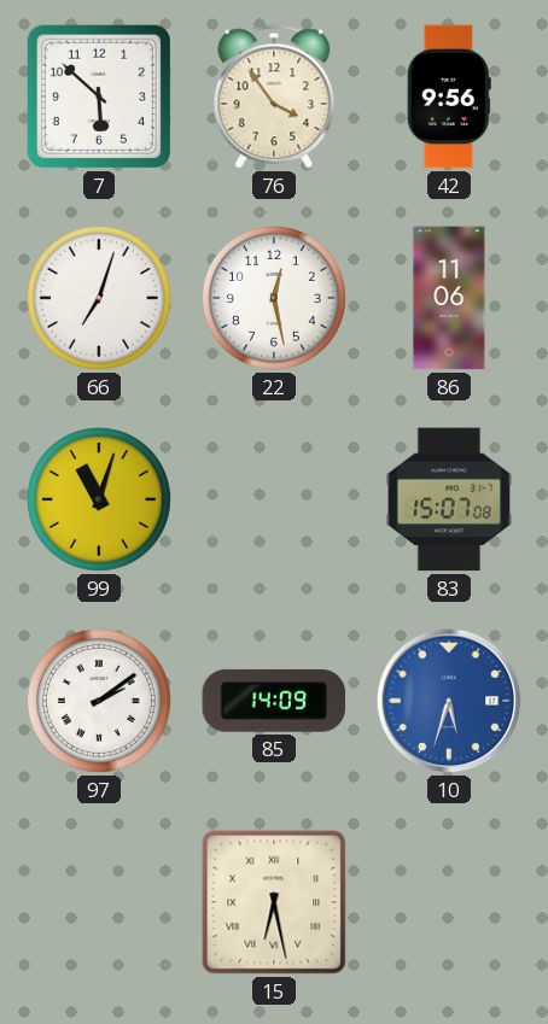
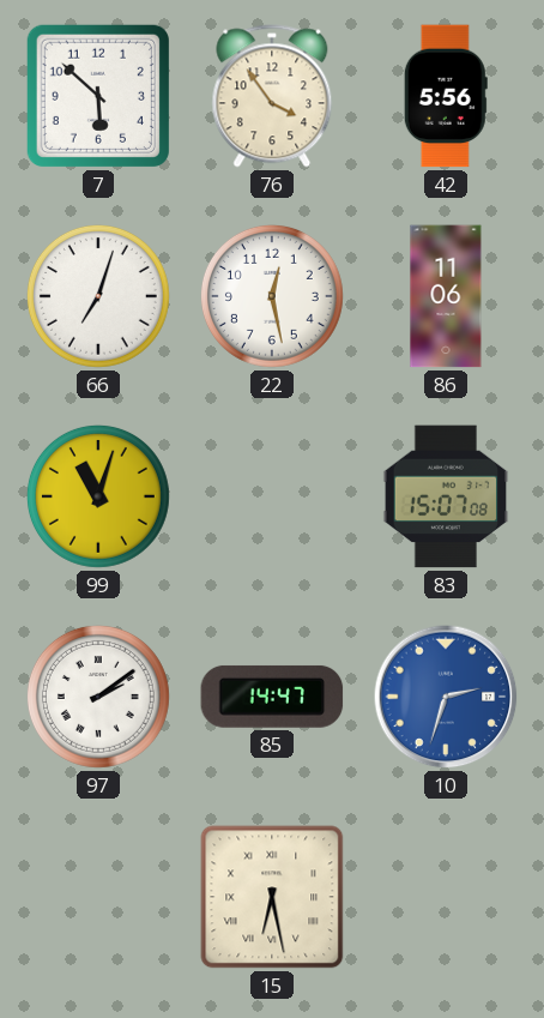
42: 9:56 -> 5:56 (446, 96)
85: 14:09 -> 14:47 (272, 697)
10: 5:33 -> 2:33 (446, 697)
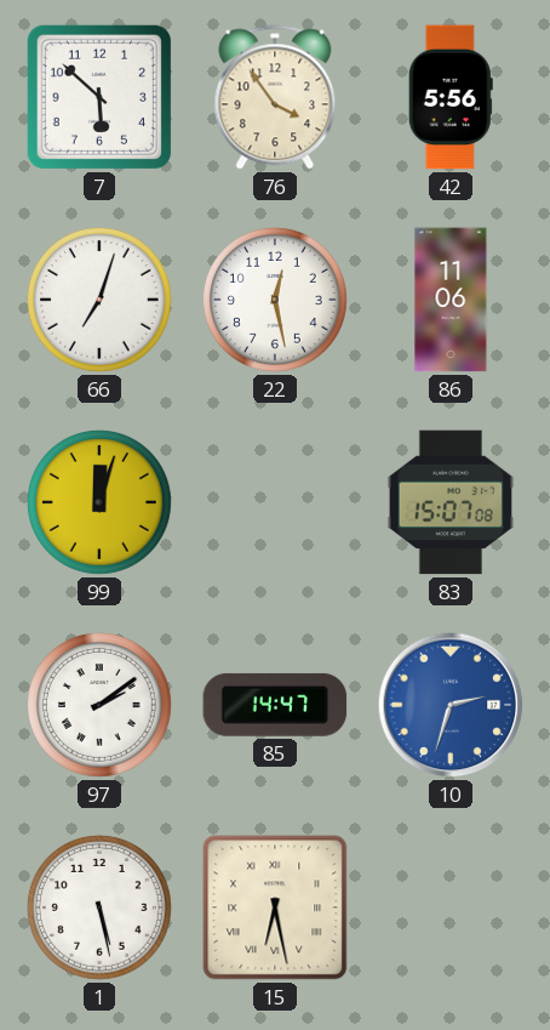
99: 11:03 -> 12:03 (99, 502)
1: none -> 5:28 (99, 907)
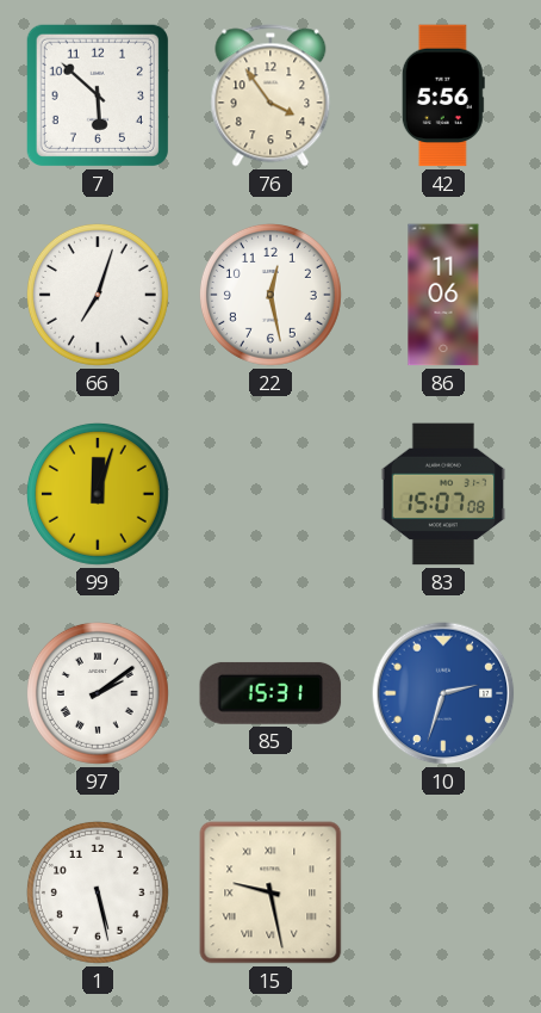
85: 14:47 -> 15:31 (270, 693)
15: 6:28 -> 9:28 (270, 892)
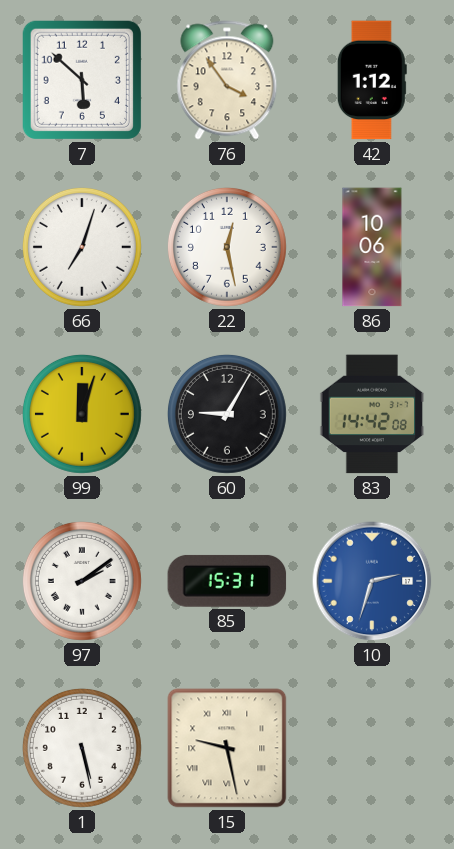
42: 5:56 -> 1:12 (372, 80)
86: 11:06 -> 10:06 (372, 247)
60: none -> 9:05 (227, 414)
83: 15:07 -> 14:42 (372, 414)
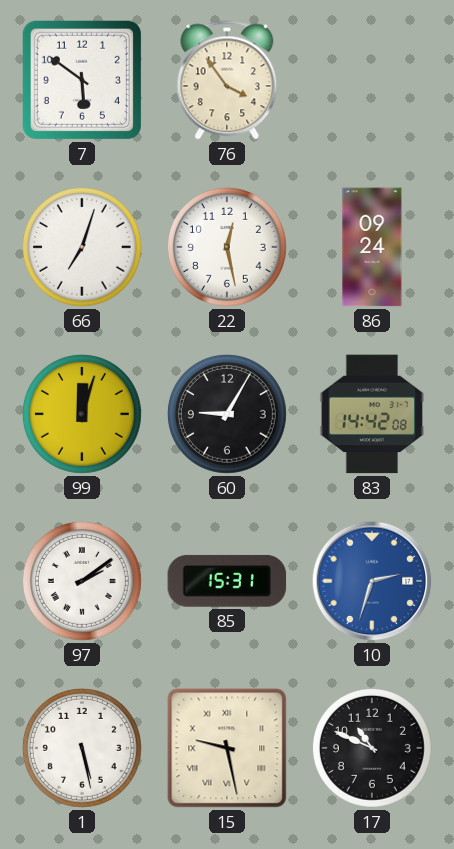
7: 5:52 -> 5:51 (82, 80)
42: 1:12 -> none (372, 80)
86: 10:06 -> 09:24 (372, 247)
17: none -> 10:49 (372, 748)
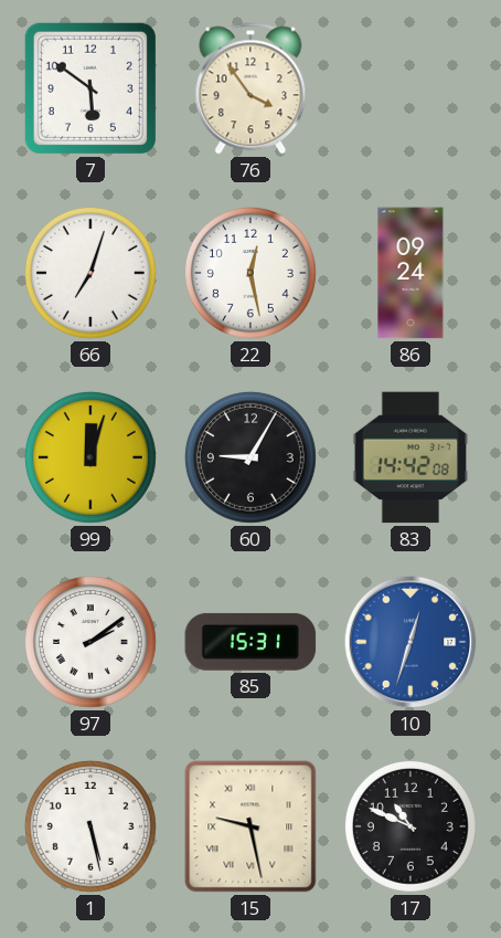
10: 2:33 -> 12:33 (411, 642)
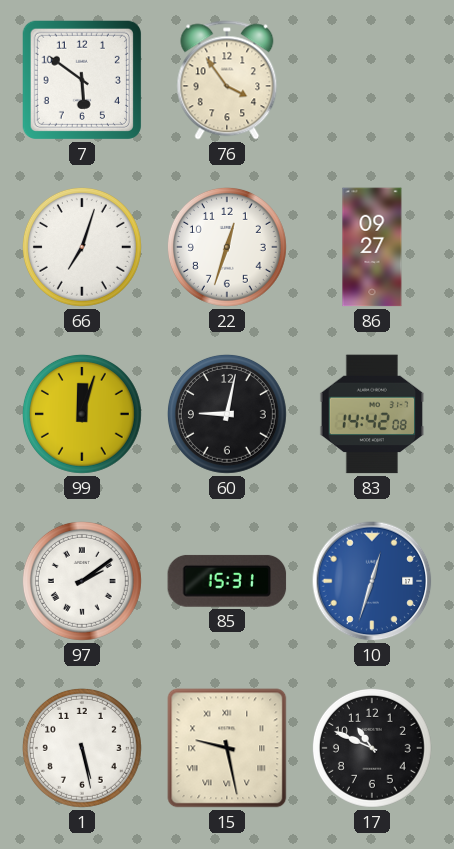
22: 12:28 -> 12:33 (227, 247)
86: 09:24 -> 09:27 (372, 247)
60: 9:05 -> 9:02 (227, 414)
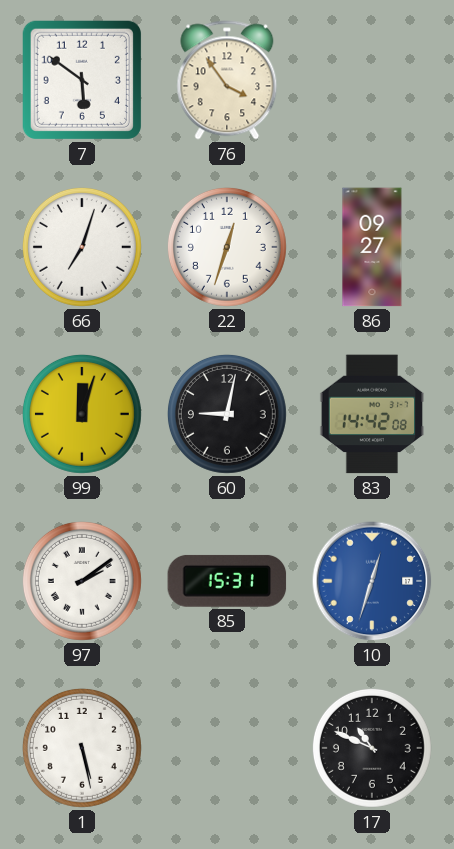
15: 9:28 -> none (227, 748)
